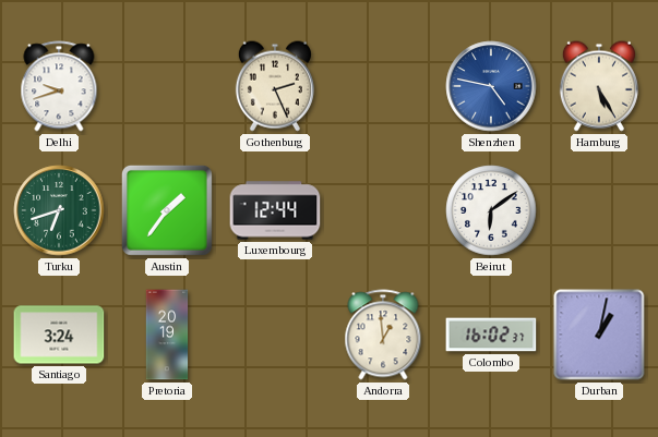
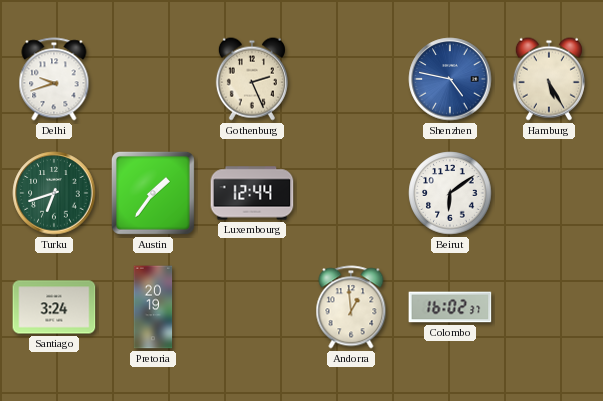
Durban: 1:02 -> none (599, 335)
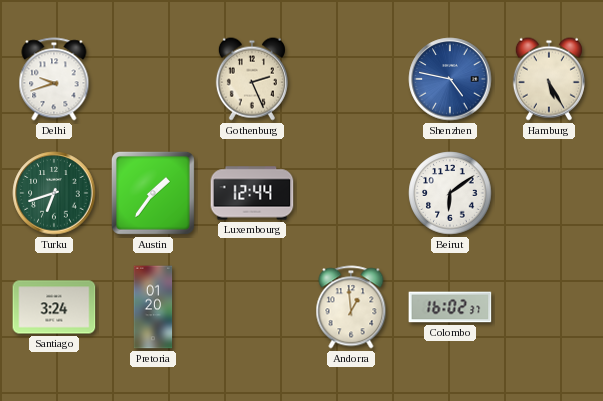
Pretoria: 20:19 -> 01:20 (153, 307)
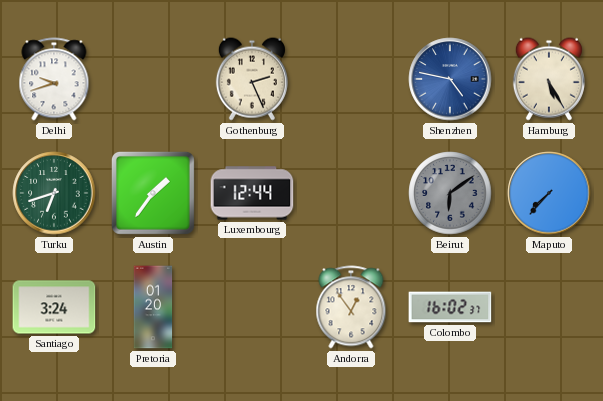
Beirut dial: white -> grey (450, 193)
Maputo: none -> 7:37 (549, 193)
Andorra: 12:59 -> 12:54 (351, 307)
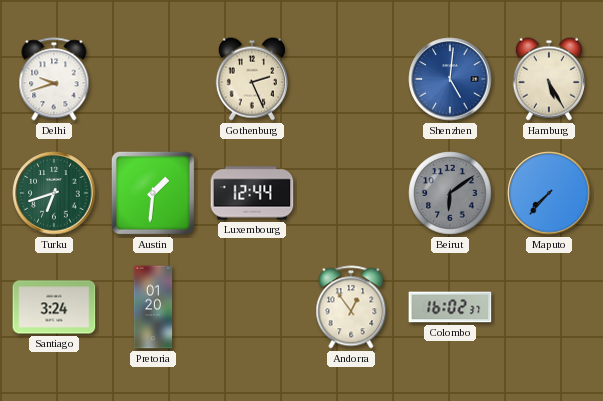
Shenzhen: 4:47 -> 5:01 (450, 79)
Austin: 1:36 -> 1:31 (153, 193)
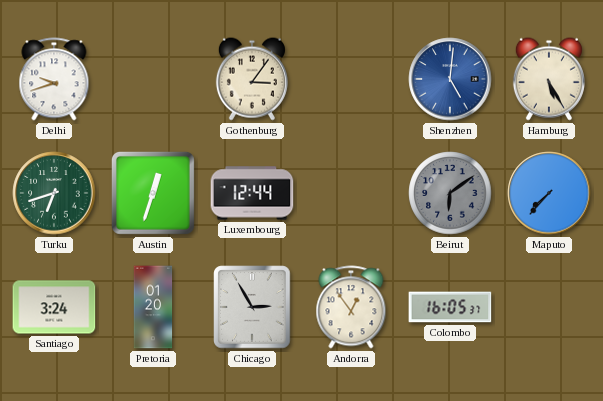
Gothenburg: 2:26 -> 3:06 (252, 79)
Austin: 1:31 -> 12:33 (153, 193)
Chicago: none -> 2:55 (252, 307)
Colombo: 16:02 -> 16:05 (450, 307)
